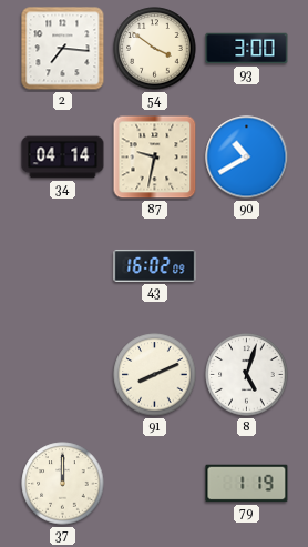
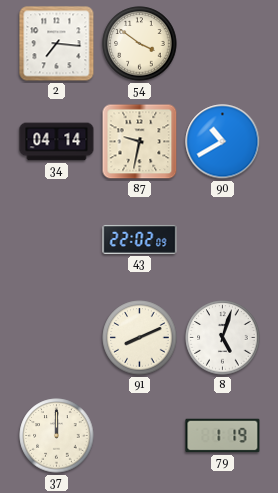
93: 3:00 -> none (247, 49)
43: 16:02 -> 22:02 (140, 239)
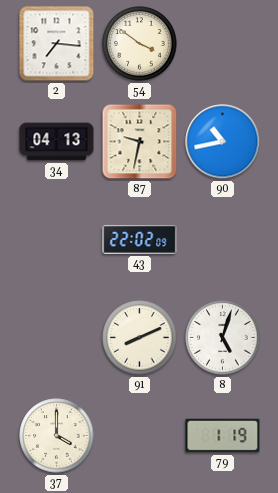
34: 04:14 -> 04:13 (57, 142)
90: 10:40 -> 10:43 (223, 142)
37: 12:00 -> 4:00 (57, 436)
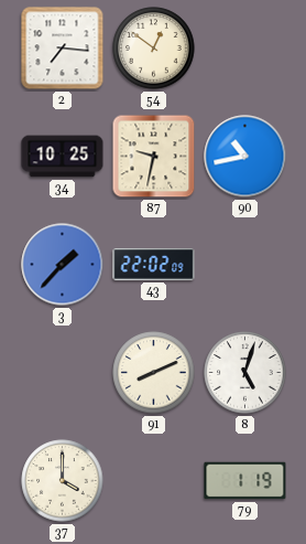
54: 3:51 -> 12:51 (154, 49)
34: 04:13 -> 10:25 (63, 157)
3: none -> 1:37 (63, 265)
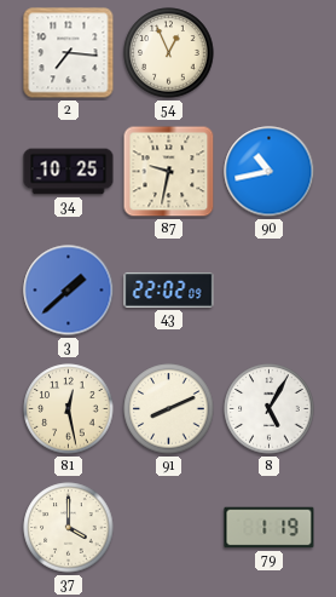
54: 12:51 -> 12:56 (169, 53)
3: 1:37 -> 1:38 (69, 291)
81: none -> 12:28 (69, 409)
8: 5:03 -> 5:05 (270, 409)
